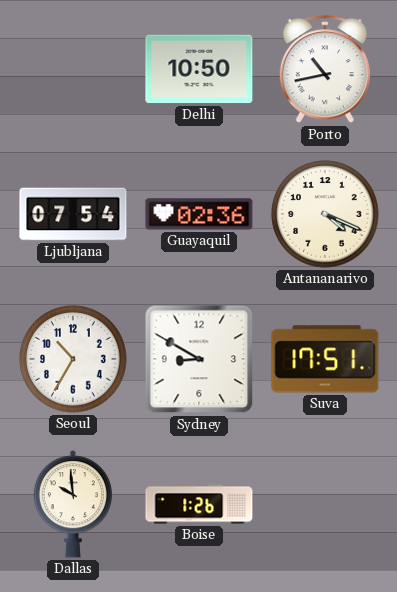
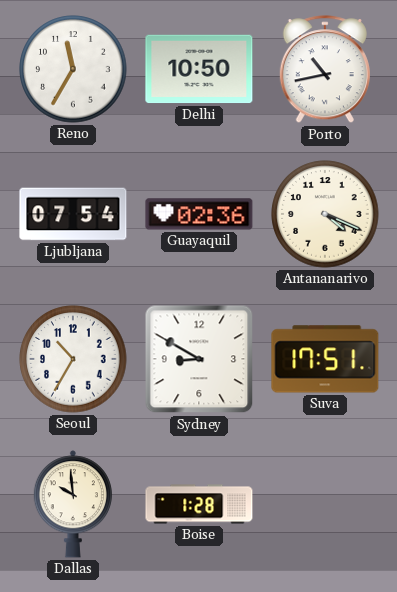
Reno: none -> 11:35 (73, 69)
Boise: 1:26 -> 1:28 (199, 504)
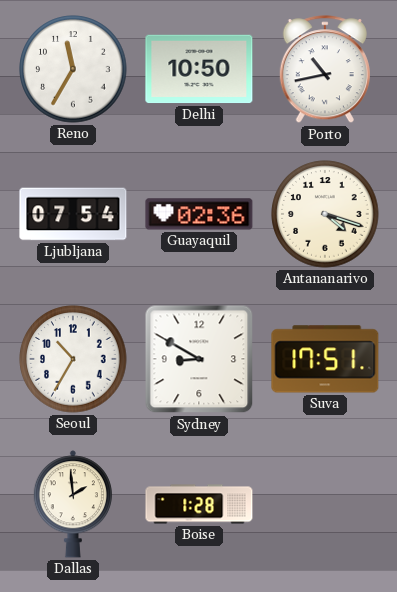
Antananarivo: 4:19 -> 4:18 (325, 214)
Dallas: 9:59 -> 1:59 (72, 504)
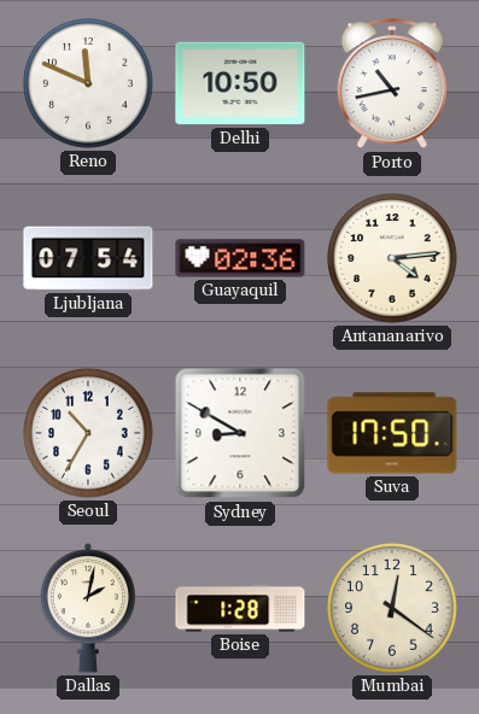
Reno: 11:35 -> 11:49 (88, 83)
Antananarivo: 4:18 -> 4:14 (392, 258)
Suva: 17:51 -> 17:50 (392, 433)
Dallas: 1:59 -> 2:02 (87, 608)
Mumbai: none -> 12:21 (392, 608)
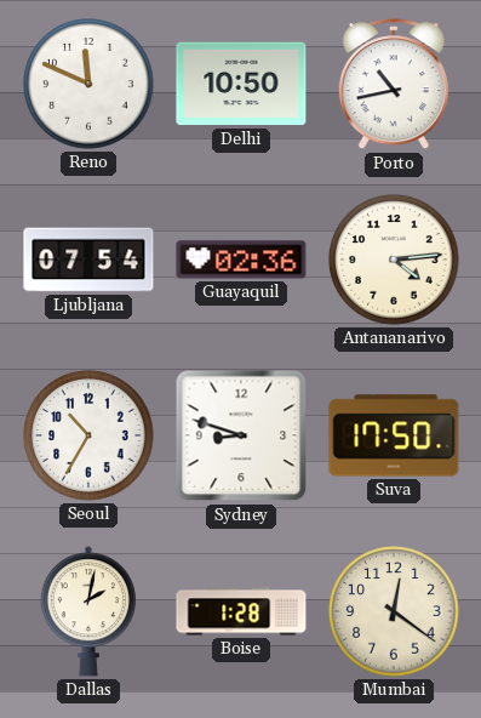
Sydney: 8:50 -> 8:48 (241, 435)
